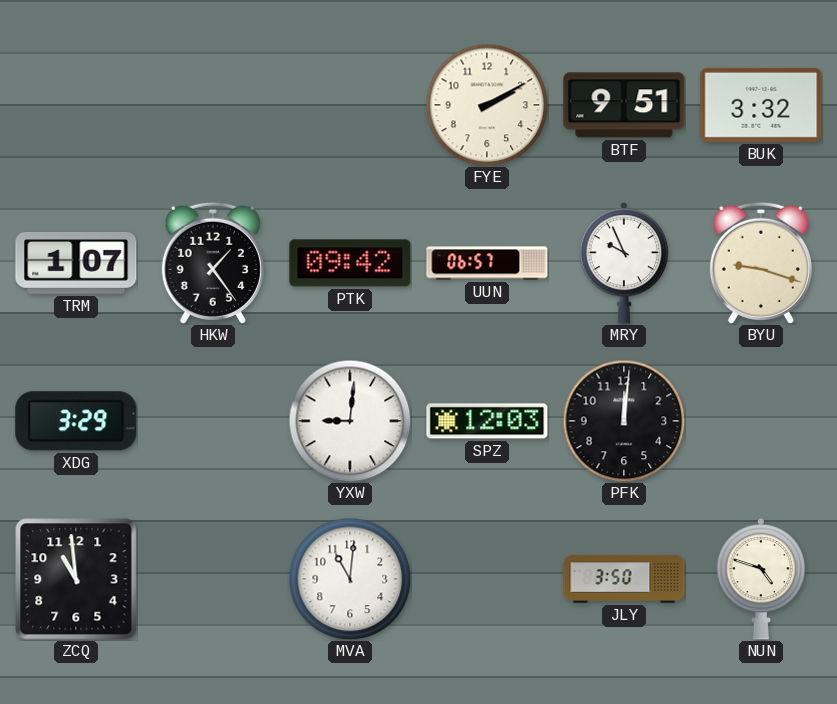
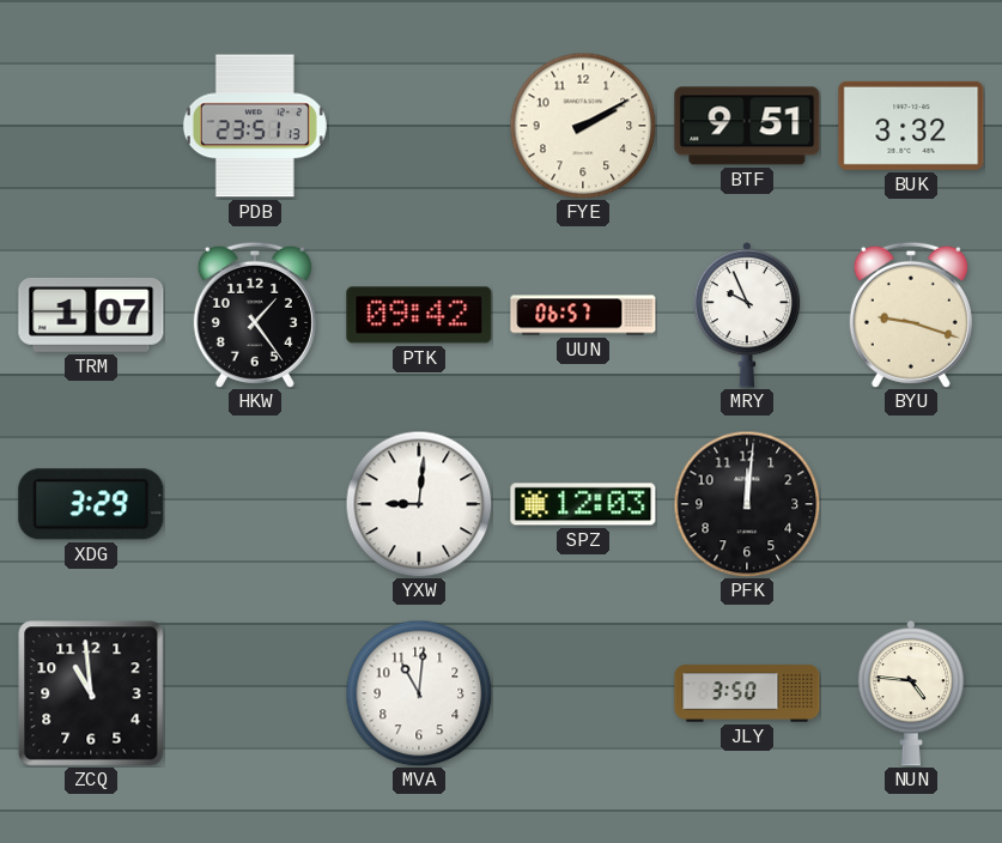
PDB: none -> 23:51 (255, 126)
NUN: 4:48 -> 4:46 (911, 693)
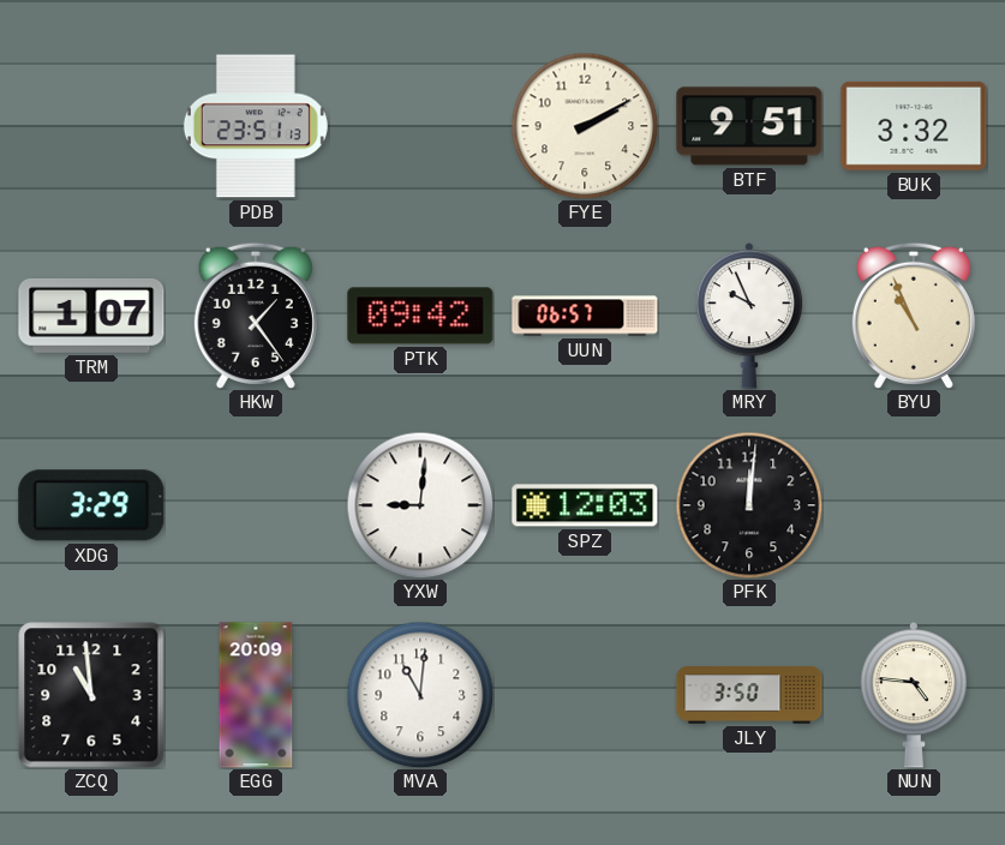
BYU: 9:18 -> 10:56 (914, 316)
EGG: none -> 20:09 (256, 695)
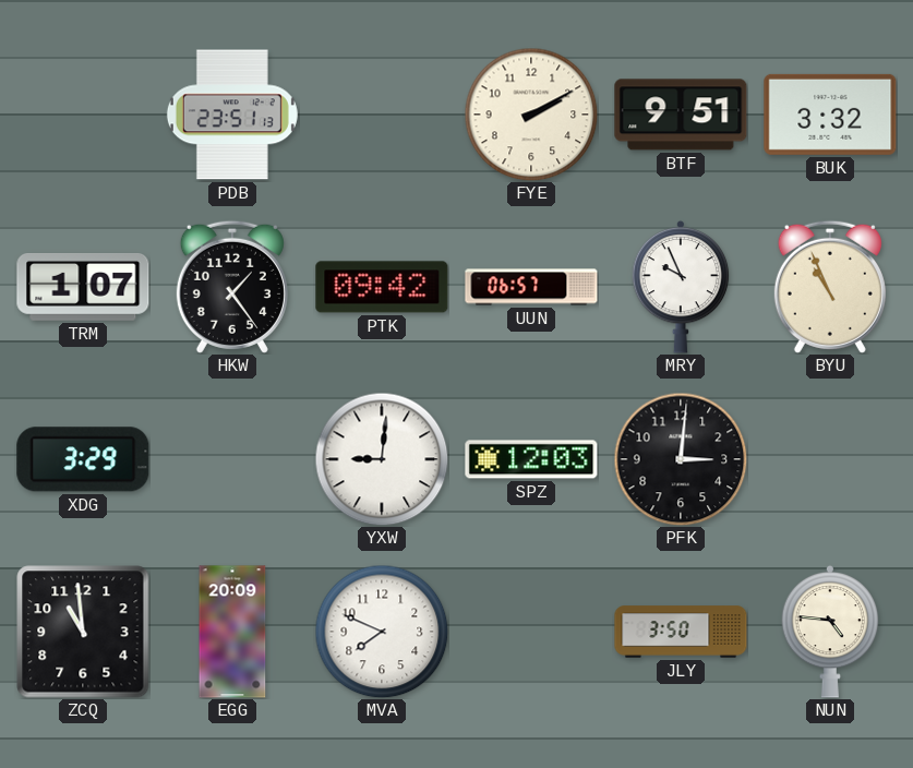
PFK: 12:01 -> 3:01 (681, 459)
MVA: 11:01 -> 7:49 (382, 632)
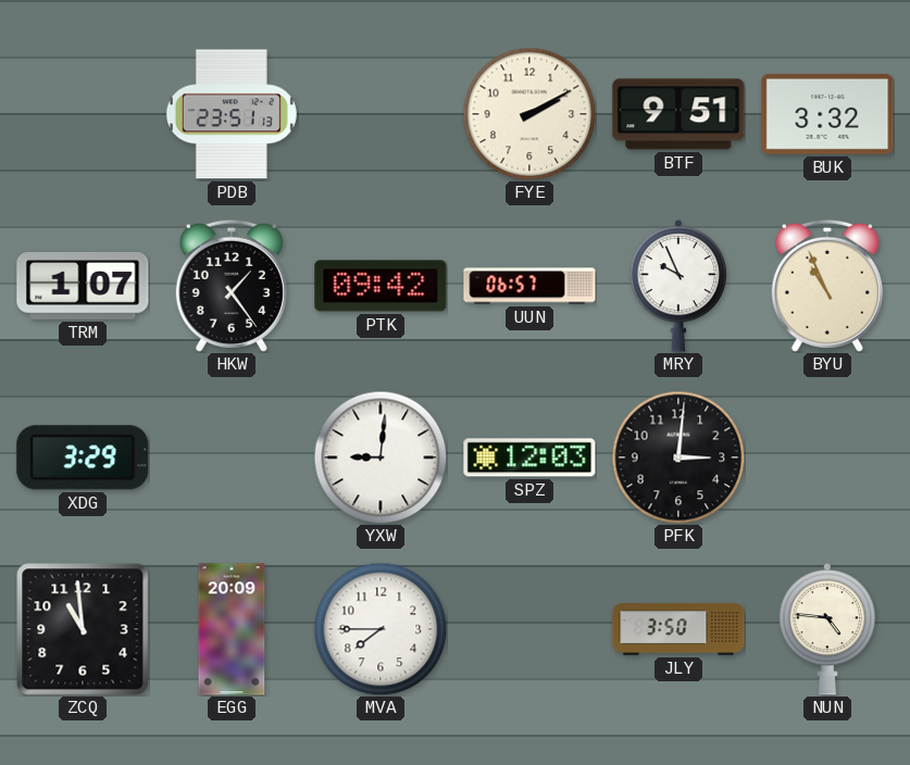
MVA: 7:49 -> 7:45 (381, 629)
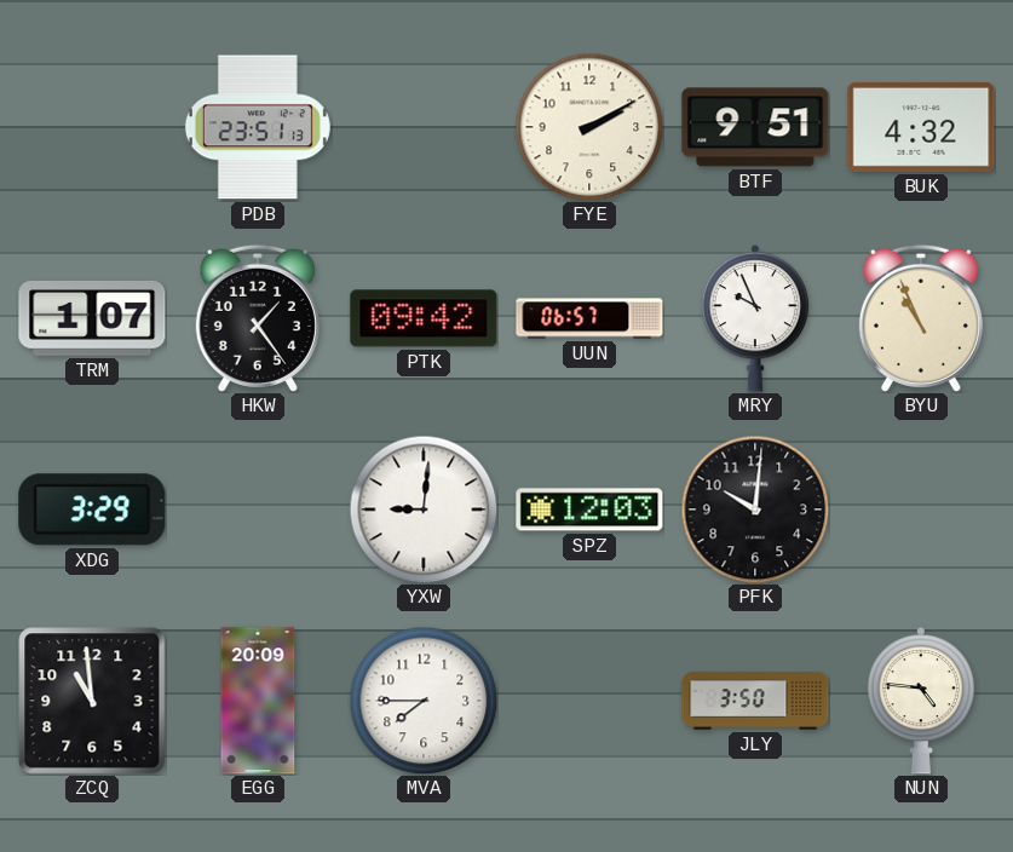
BUK: 3:32 -> 4:32 (921, 127)
PFK: 3:01 -> 10:01 (755, 510)
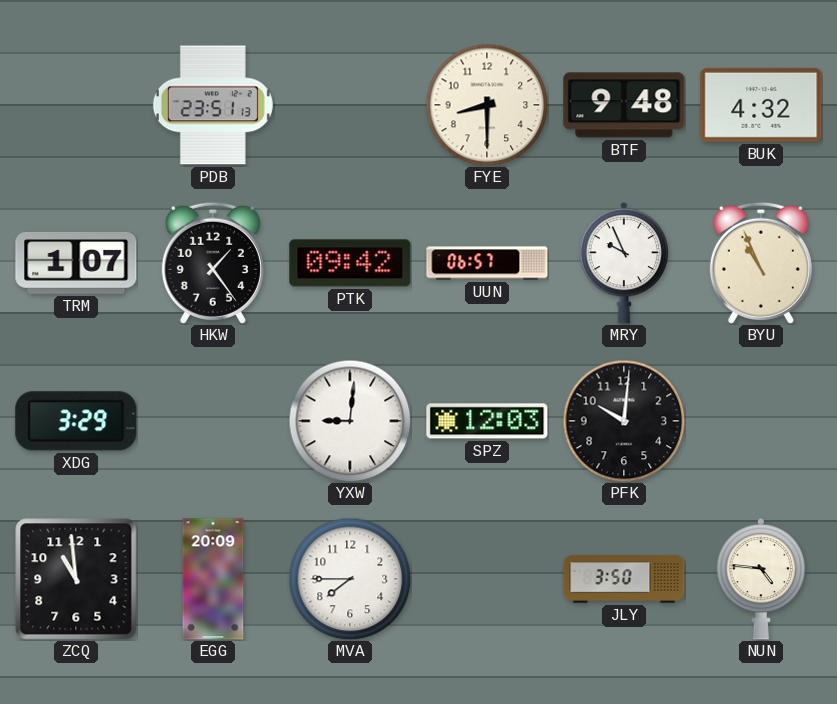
FYE: 2:10 -> 8:30 (487, 105)
BTF: 9:51 -> 9:48 (624, 105)
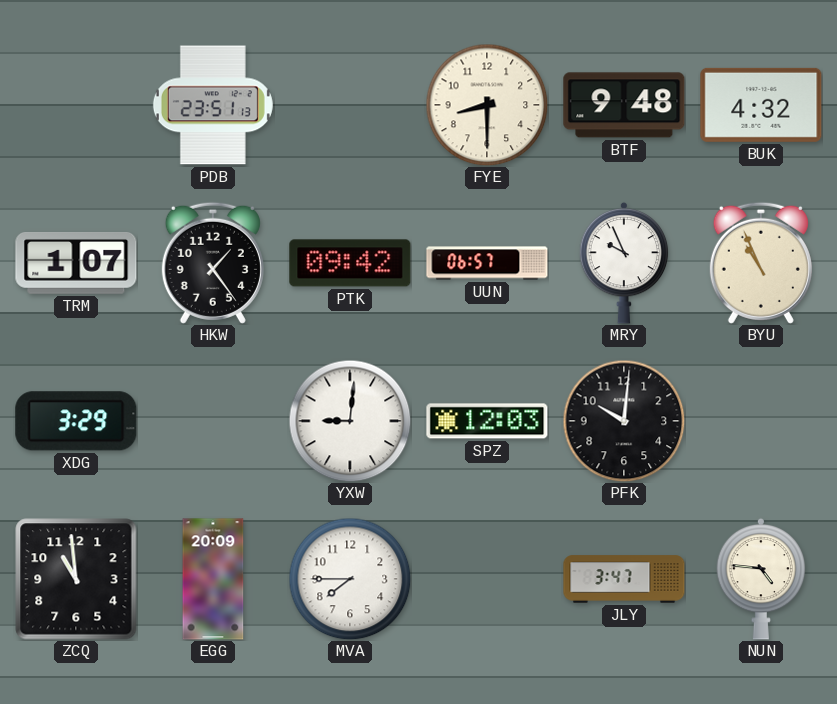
JLY: 3:50 -> 3:47 (624, 579)
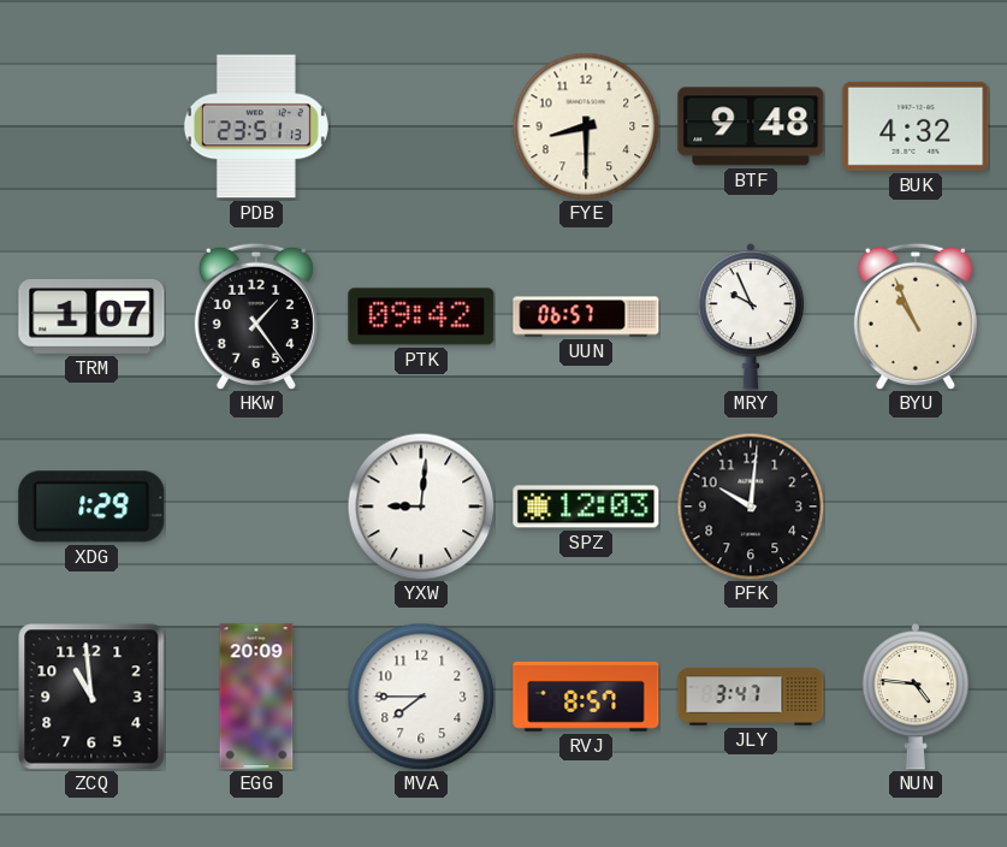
XDG: 3:29 -> 1:29 (91, 507)
RVJ: none -> 8:57 (586, 697)
